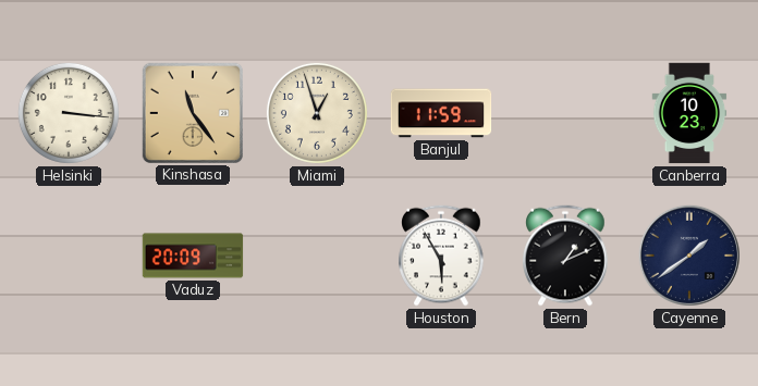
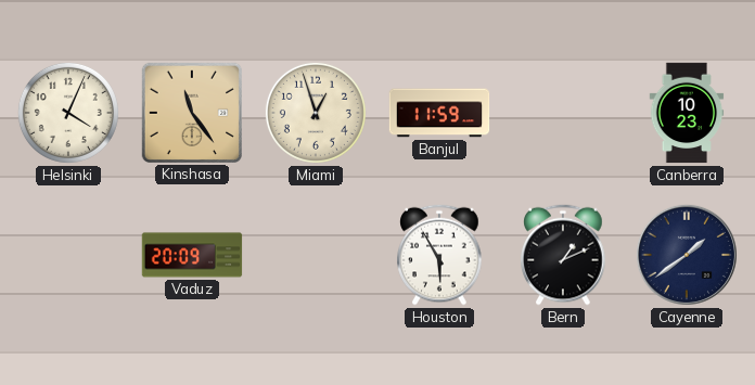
Helsinki: 3:16 -> 4:04 (68, 113)
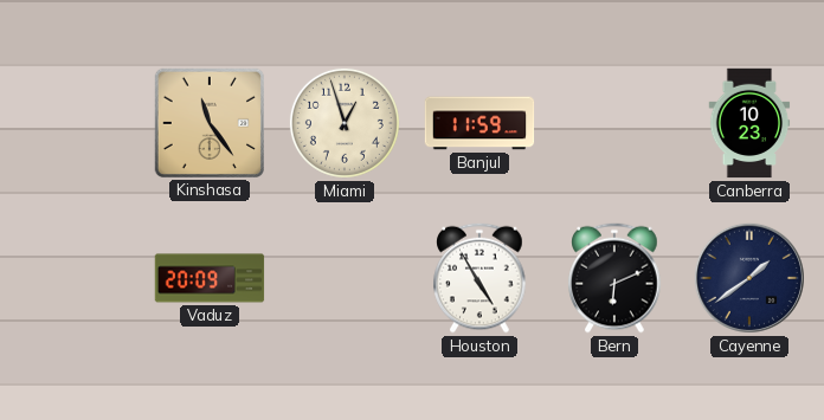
Helsinki: 4:04 -> none (68, 113)
Houston: 5:55 -> 4:55 (479, 278)
Bern: 1:11 -> 6:11 (614, 278)
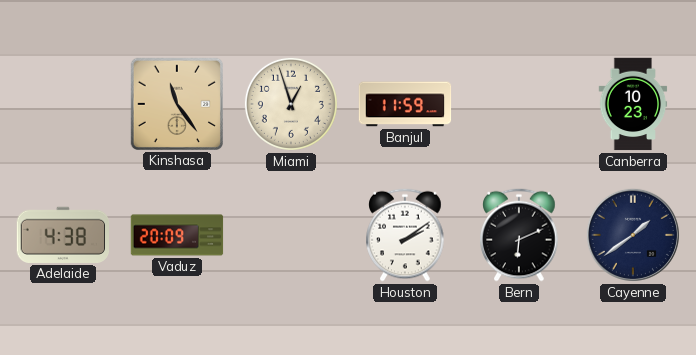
Adelaide: none -> 4:38 (62, 235)
Houston: 4:55 -> 2:09 (405, 235)
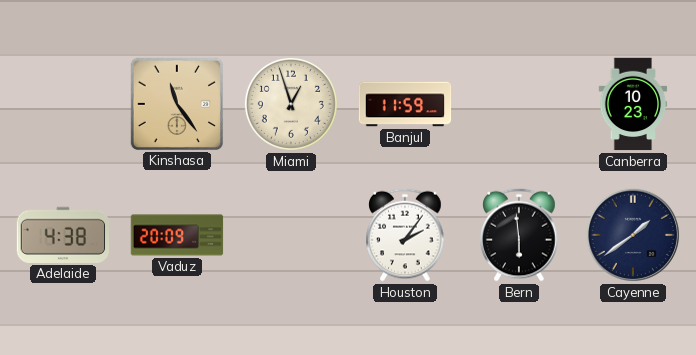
Houston: 2:09 -> 2:06 (405, 235)
Bern: 6:11 -> 5:59 (519, 235)
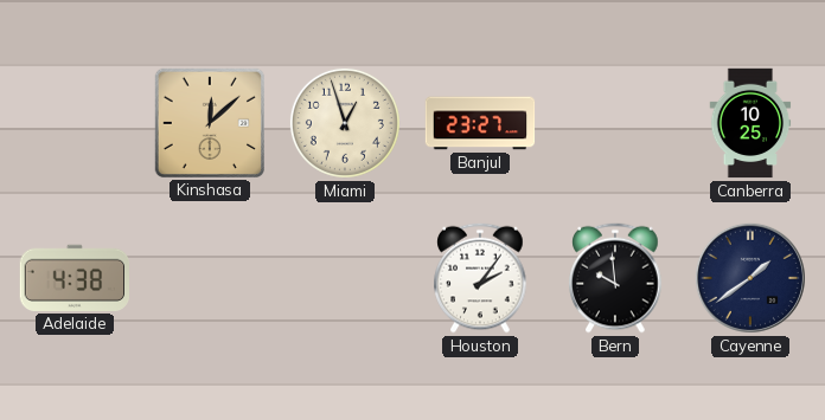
Kinshasa: 11:24 -> 12:08 (209, 122)
Banjul: 11:59 -> 23:27 (480, 123)
Canberra: 10:23 -> 10:25 (750, 123)
Vaduz: 20:09 -> none (177, 235)
Bern: 5:59 -> 9:59 (615, 278)
